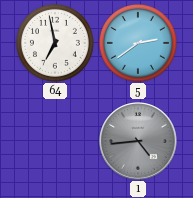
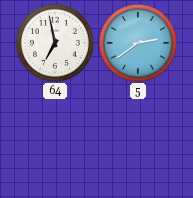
1: 4:44 -> none (138, 141)
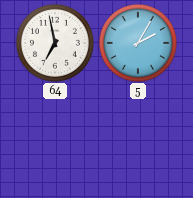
5: 2:39 -> 2:05 (138, 43)
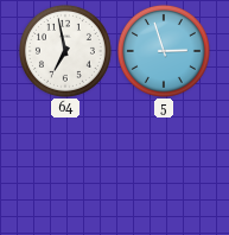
5: 2:05 -> 2:57 (164, 51)
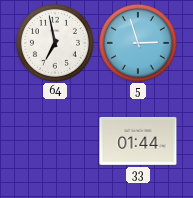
33: none -> 01:44 (138, 141)
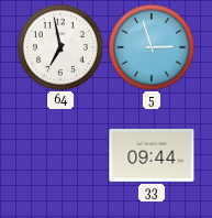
33: 01:44 -> 09:44 (152, 155)
